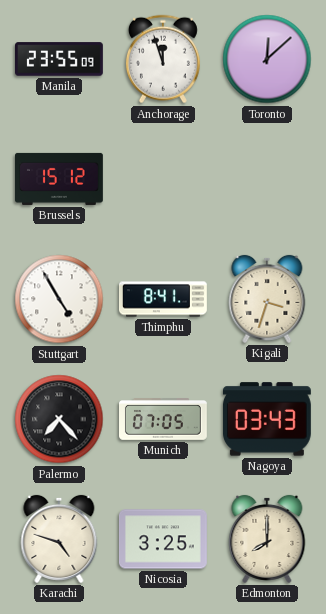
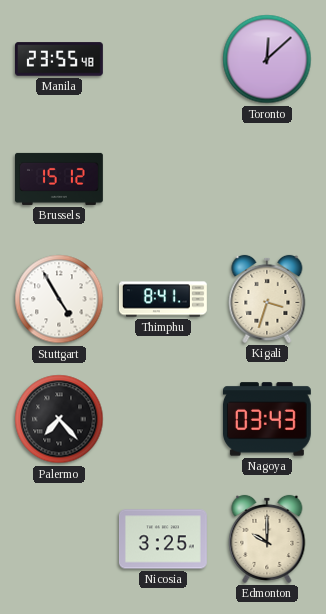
Manila: 23:55:09 -> 23:55:48 (60, 59)
Anchorage: 11:57 -> none (163, 59)
Munich: 07:05 -> none (164, 420)
Karachi: 4:48 -> none (59, 539)
Edmonton: 8:00 -> 10:00 (267, 539)
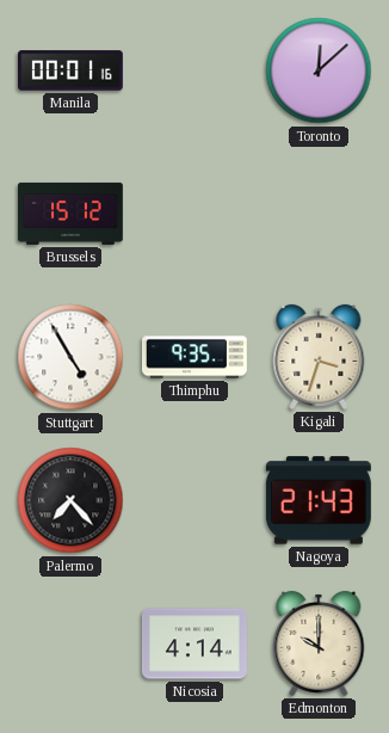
Manila: 23:55 -> 00:01 (72, 70)
Thimphu: 8:41 -> 9:35 (196, 357)
Nagoya: 03:43 -> 21:43 (319, 500)
Nicosia: 3:25 -> 4:14 (194, 643)
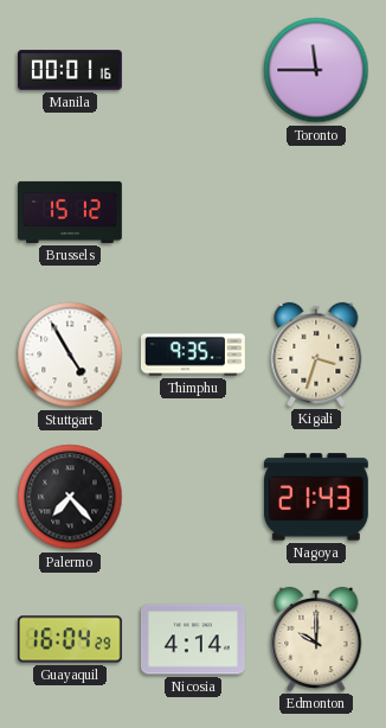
Toronto: 12:08 -> 11:45 (316, 70)
Guayaquil: none -> 16:04 (70, 639)
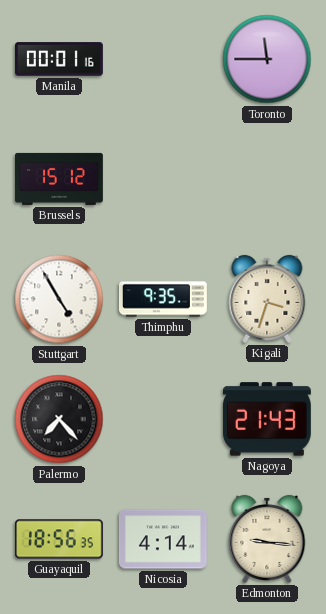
Guayaquil: 16:04 -> 18:56 (59, 539)
Edmonton: 10:00 -> 9:16 (267, 539)
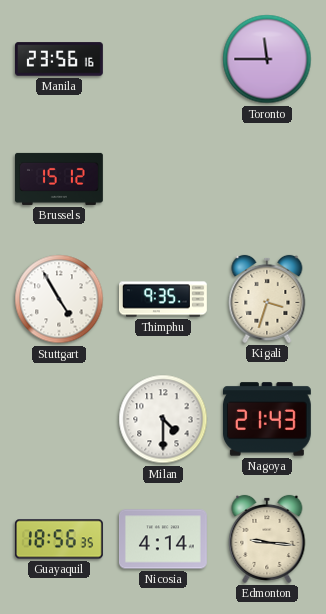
Manila: 00:01 -> 23:56 (60, 59)
Palermo: 7:23 -> none (59, 419)
Milan: none -> 4:30 (163, 419)
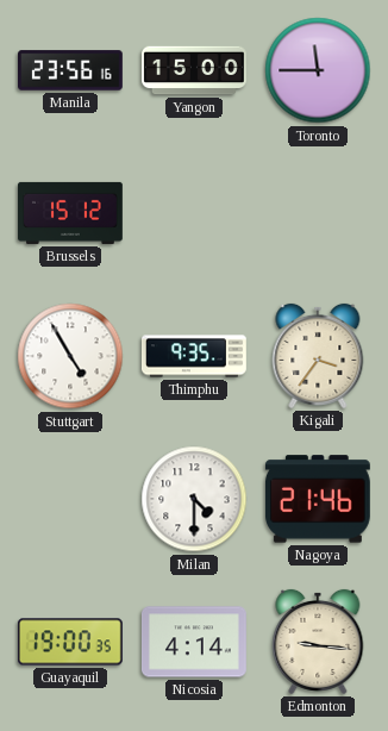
Yangon: none -> 15:00 (195, 70)
Kigali: 3:33 -> 3:36 (318, 356)
Nagoya: 21:43 -> 21:46 (318, 499)
Guayaquil: 18:56 -> 19:00 (70, 642)
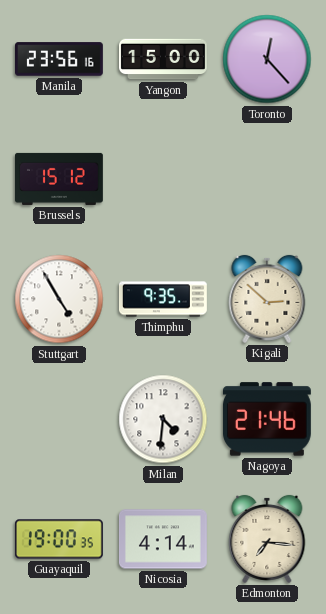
Toronto: 11:45 -> 12:23 (267, 59)
Kigali: 3:36 -> 2:52 (267, 299)
Milan: 4:30 -> 4:31 (163, 419)
Edmonton: 9:16 -> 7:16 (267, 539)
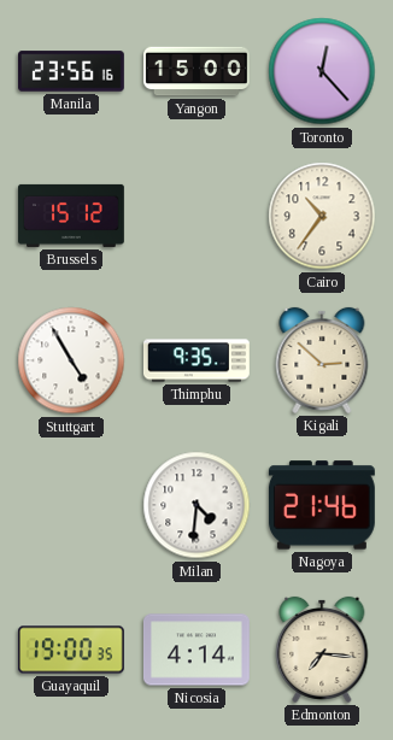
Cairo: none -> 10:36 (322, 216)
